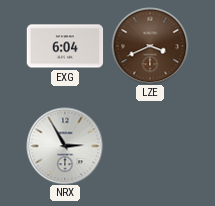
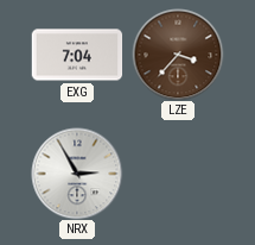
EXG: 6:04 -> 7:04 (77, 55)
LZE: 3:41 -> 3:37 (178, 55)
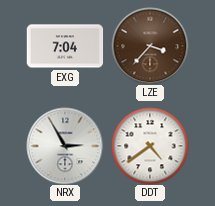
DDT: none -> 4:39 (150, 146)
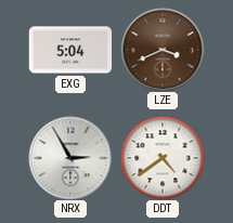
EXG: 7:04 -> 5:04 (70, 50)
LZE: 3:37 -> 3:41 (163, 50)
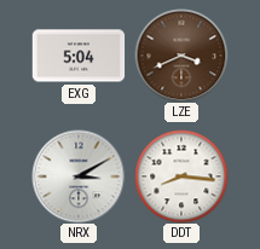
NRX: 2:55 -> 3:10 (79, 176)
DDT: 4:39 -> 8:16 (181, 176)
